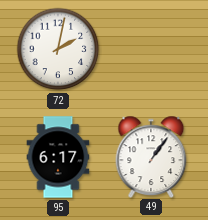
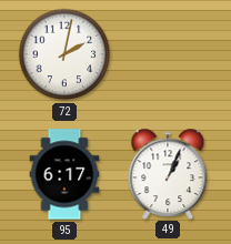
49: 1:06 -> 1:04 (168, 173)
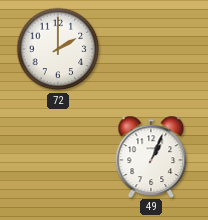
72: 2:02 -> 2:00 (58, 49)
95: 6:17 -> none (64, 174)
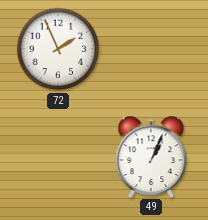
72: 2:00 -> 1:56 (58, 49)
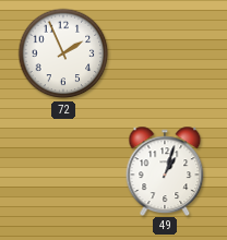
49: 1:04 -> 1:03 (165, 170)
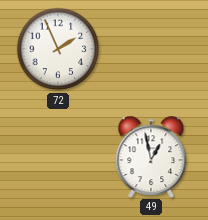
49: 1:03 -> 12:58 (151, 156)
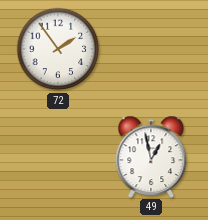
72: 1:56 -> 1:54 (58, 49)
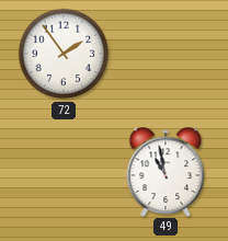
49: 12:58 -> 10:58 (166, 171)
